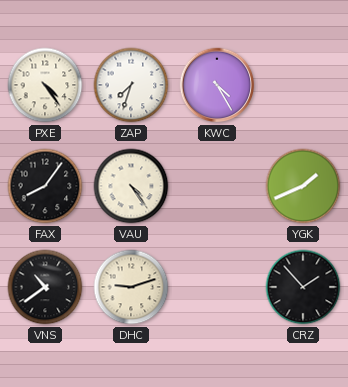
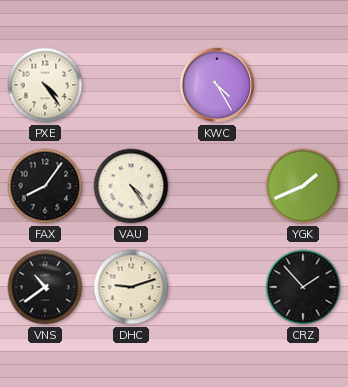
ZAP: 7:33 -> none (131, 85)
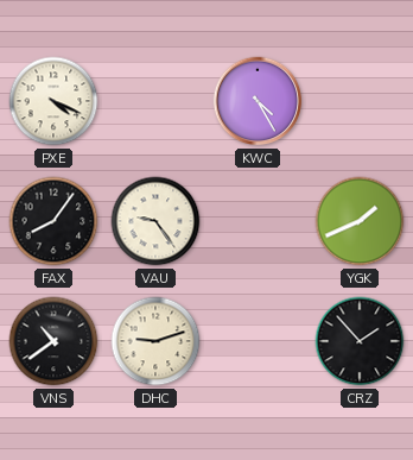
PXE: 4:24 -> 4:19 (53, 101)
VAU: 4:24 -> 9:24 (155, 221)
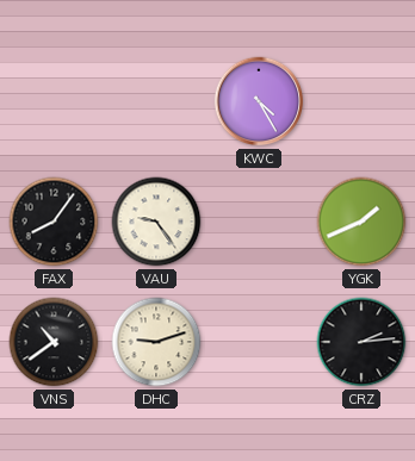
PXE: 4:19 -> none (53, 101)
CRZ: 1:53 -> 2:14 (361, 342)
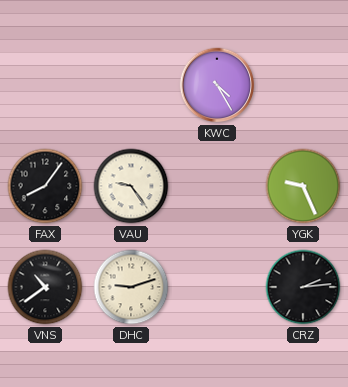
YGK: 1:41 -> 9:26 (303, 186)
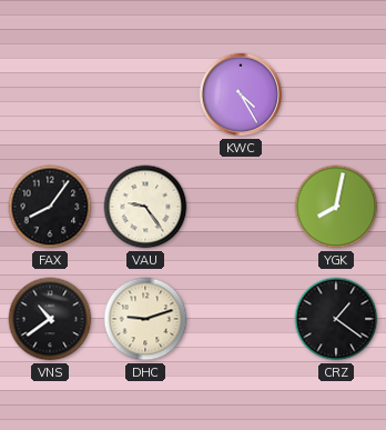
YGK: 9:26 -> 8:02 (336, 207)
CRZ: 2:14 -> 1:21 (336, 319)
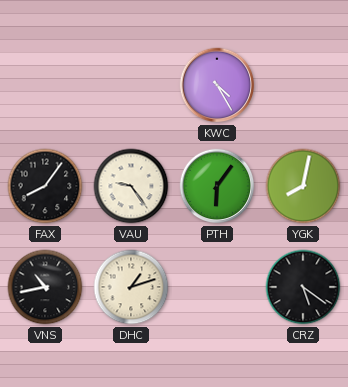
PTH: none -> 6:06 (217, 186)
VNS: 10:39 -> 10:43 (45, 287)
DHC: 9:12 -> 1:12 (131, 287)
CRZ: 1:21 -> 5:21 (303, 287)
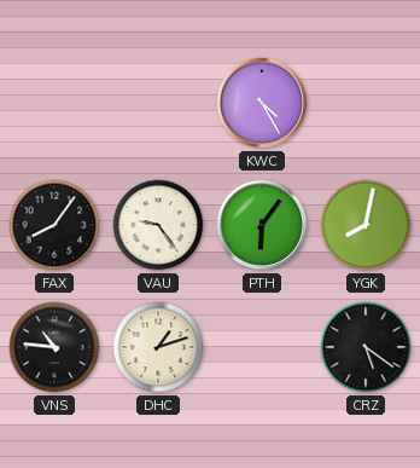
VNS: 10:43 -> 10:46 (54, 347)
